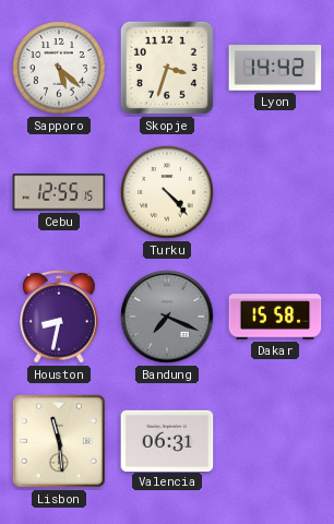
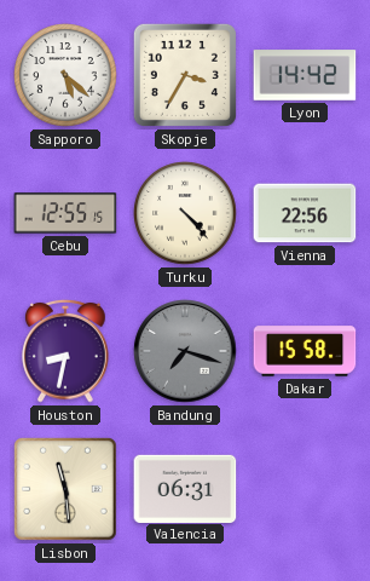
Skopje: 3:33 -> 3:35 (185, 75)
Vienna: none -> 22:56 (305, 213)
Bandung: 7:19 -> 7:18 (185, 351)
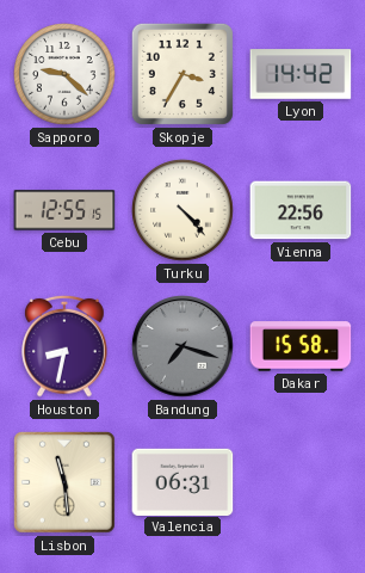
Sapporo: 5:22 -> 9:22 (64, 74)
